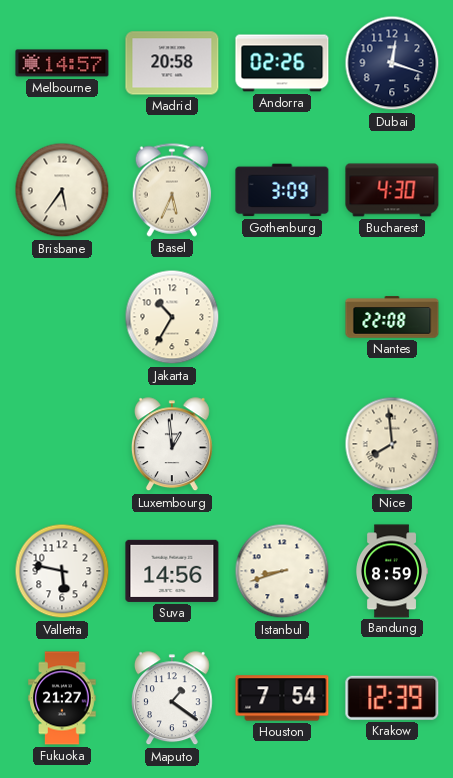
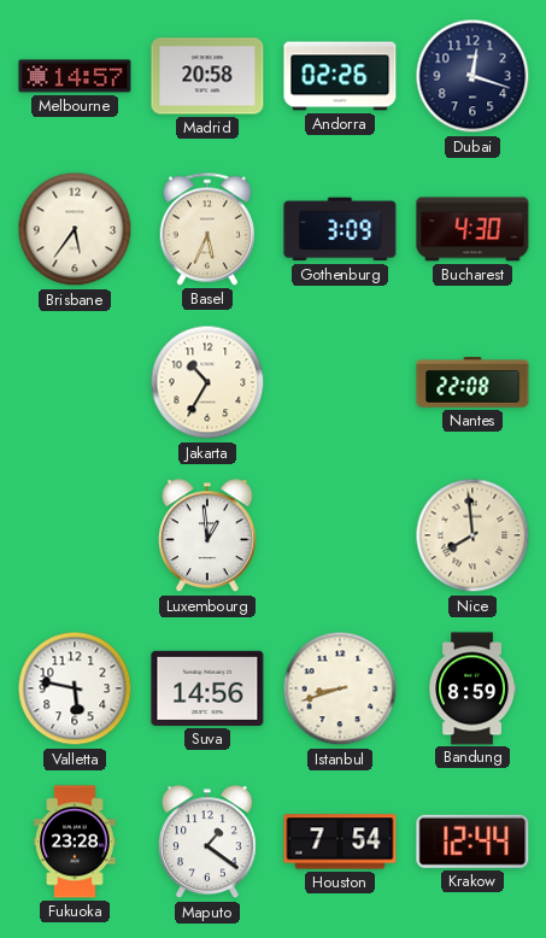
Fukuoka: 21:27 -> 23:28 (75, 842)
Krakow: 12:39 -> 12:44 (472, 842)
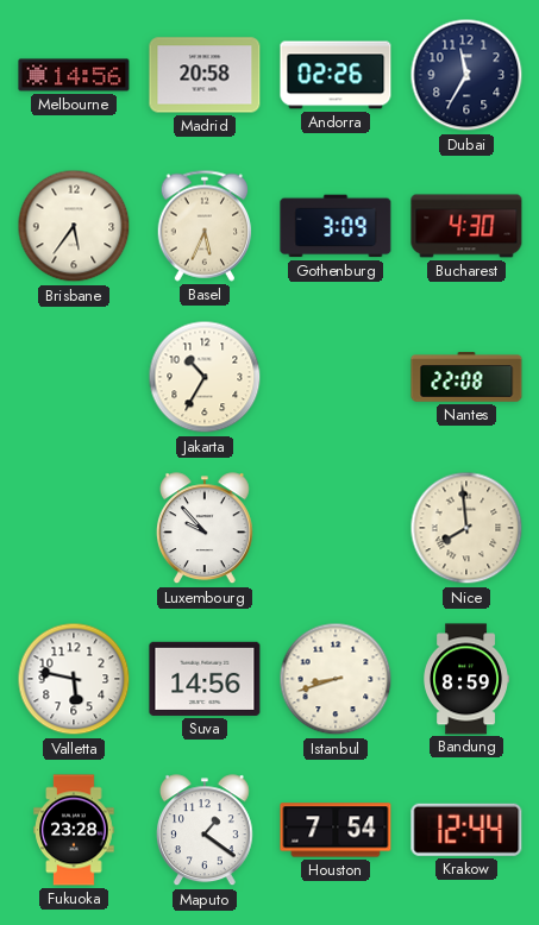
Melbourne: 14:57 -> 14:56 (74, 75)
Dubai: 12:18 -> 11:35 (466, 75)
Luxembourg: 12:59 -> 9:53 (205, 529)
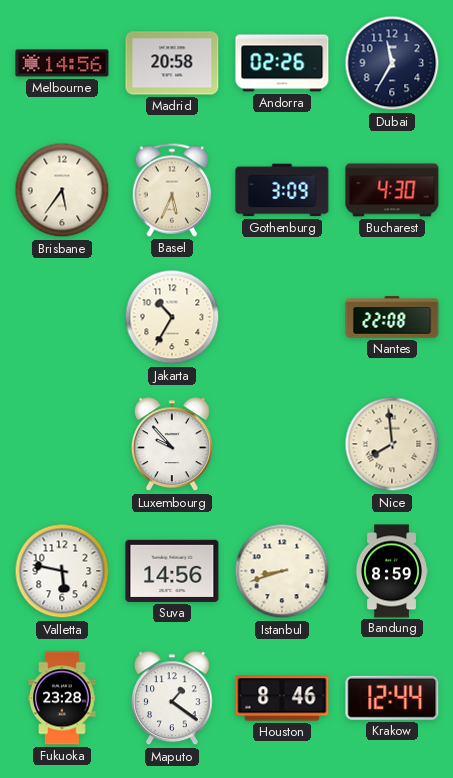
Houston: 7:54 -> 8:46 (282, 698)
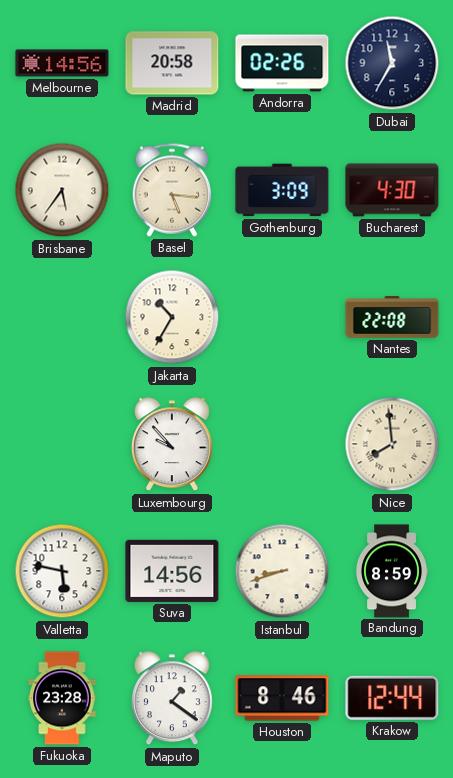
Basel: 5:34 -> 5:16 (172, 190)
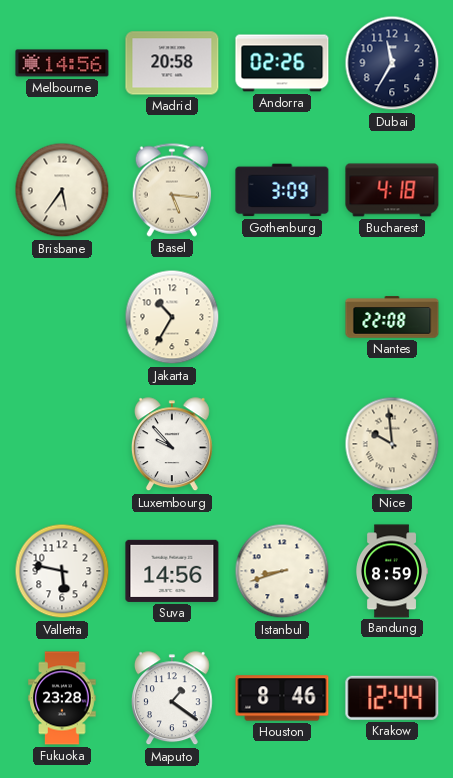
Bucharest: 4:30 -> 4:18 (392, 190)
Nice: 7:59 -> 9:59 (392, 444)
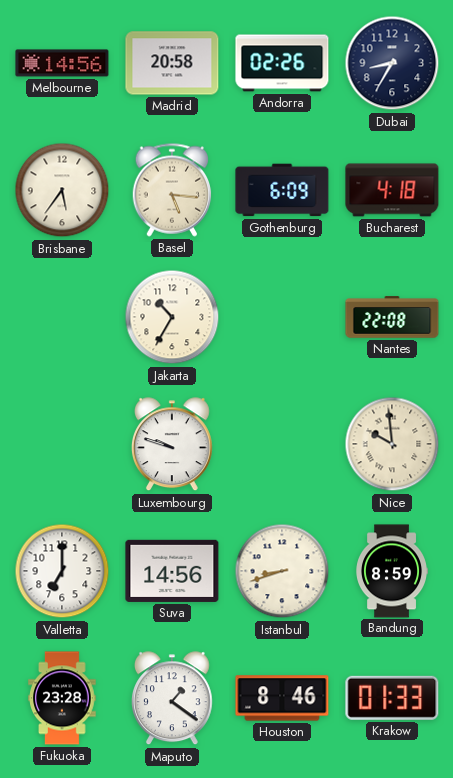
Dubai: 11:35 -> 8:35 (392, 63)
Gothenburg: 3:09 -> 6:09 (282, 190)
Luxembourg: 9:53 -> 9:48 (172, 445)
Valletta: 5:47 -> 7:00 (62, 571)
Krakow: 12:44 -> 01:33 (392, 698)
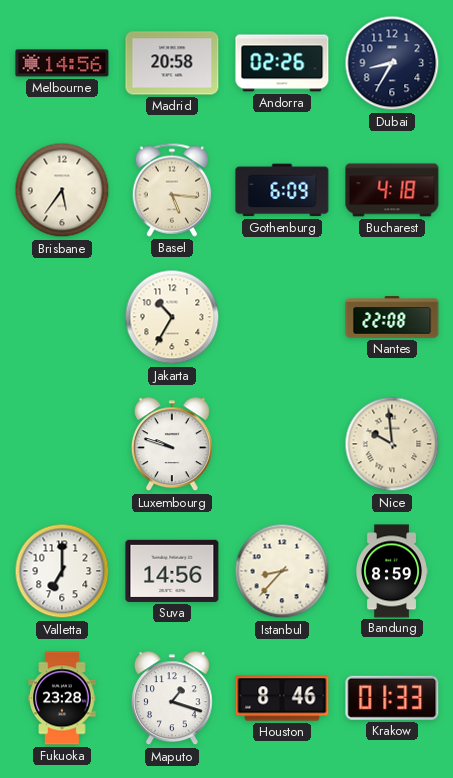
Istanbul: 8:42 -> 8:37 (282, 571)
Maputo: 1:21 -> 1:18 (172, 699)
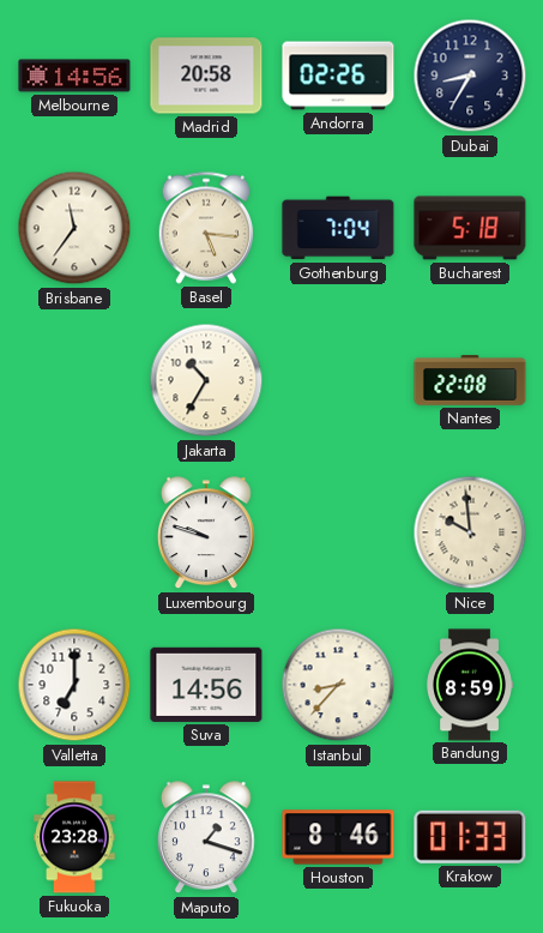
Brisbane: 5:36 -> 11:36 (74, 228)
Gothenburg: 6:09 -> 7:04 (338, 228)
Bucharest: 4:18 -> 5:18 (470, 228)
